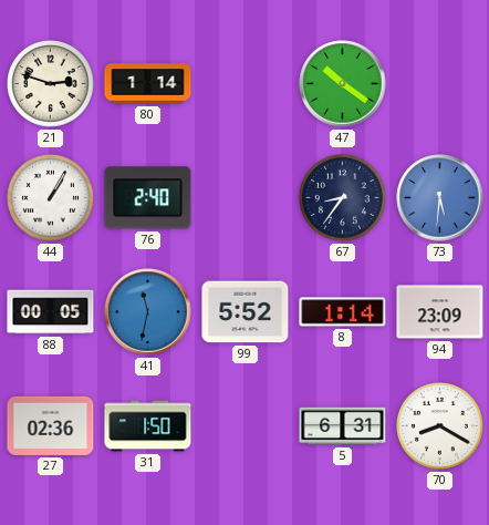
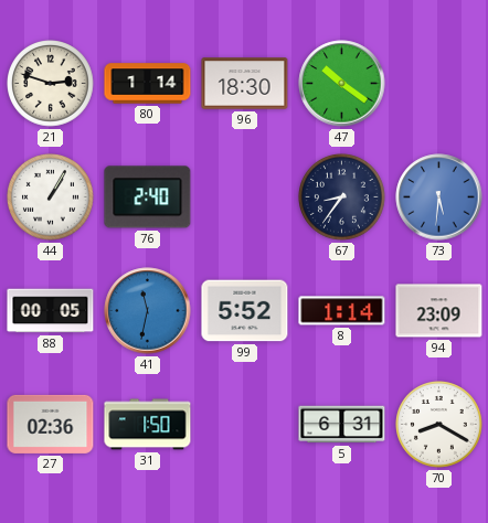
96: none -> 18:30 (245, 84)
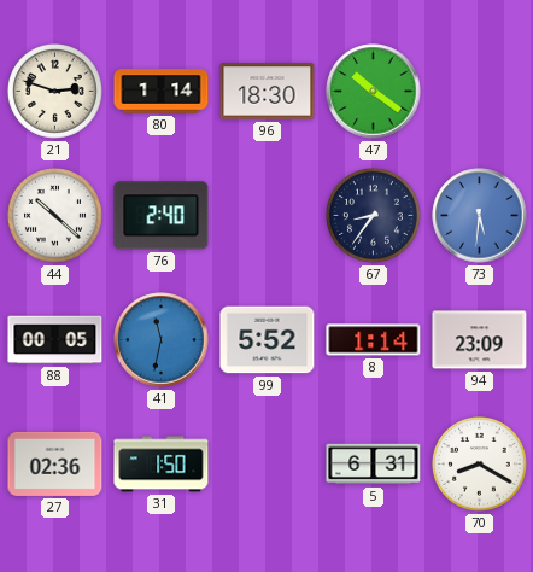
44: 1:05 -> 10:22 (55, 216)
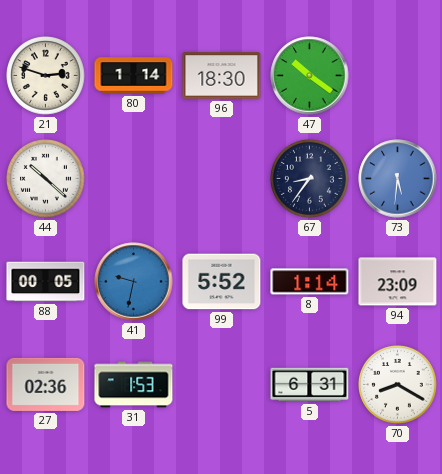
76: 2:40 -> none (162, 216)
41: 11:32 -> 9:32 (134, 282)
31: 1:50 -> 1:53 (134, 385)
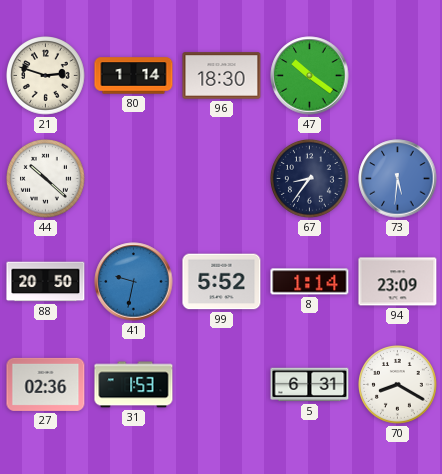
88: 00:05 -> 20:50 (46, 282)
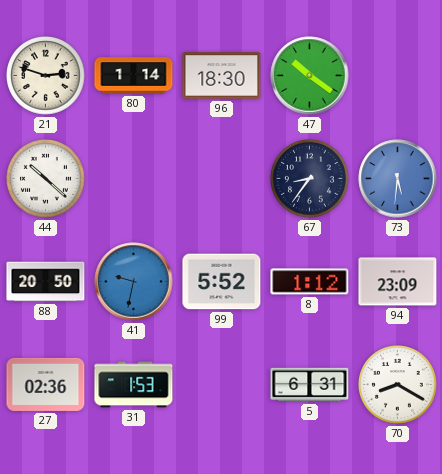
8: 1:14 -> 1:12 (310, 282)
